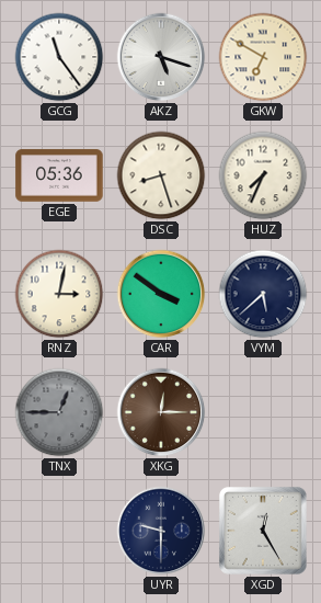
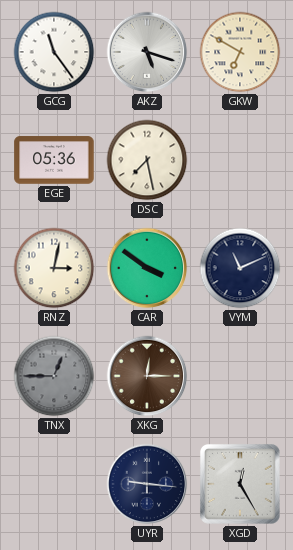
DSC: 8:27 -> 7:28 (147, 160)
HUZ: 7:34 -> none (263, 175)
VYM: 5:38 -> 11:11 (240, 268)
UYR: 9:30 -> 9:16 (147, 484)
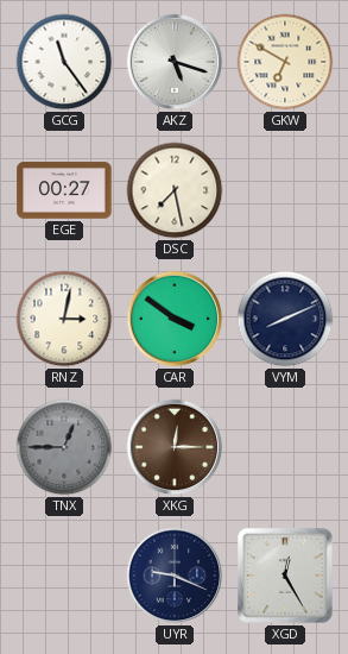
EGE: 05:36 -> 00:27 (64, 190)
VYM: 11:11 -> 8:11 (285, 319)
UYR: 9:16 -> 9:19 (175, 576)
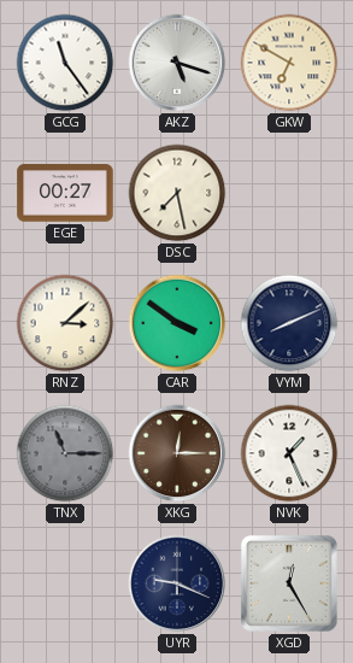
RNZ: 3:02 -> 3:08 (65, 323)
TNX: 12:45 -> 11:15 (65, 453)
NVK: none -> 1:26 (289, 453)
